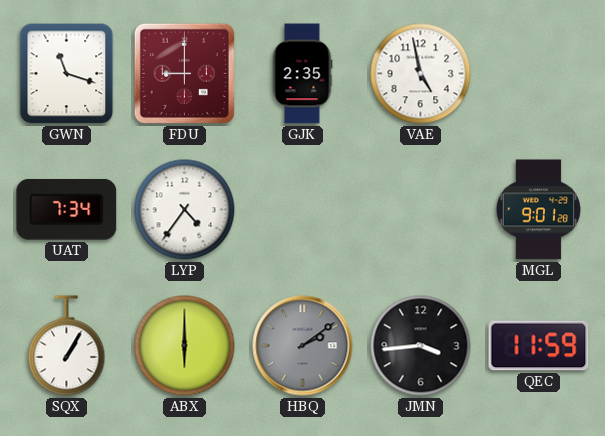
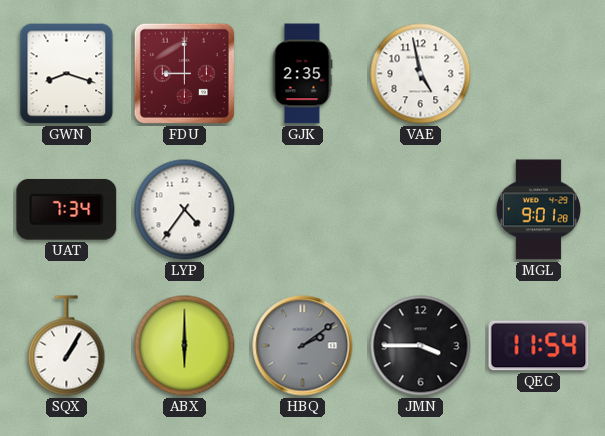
GWN: 11:18 -> 8:18 (67, 74)
JMN: 3:44 -> 3:45 (421, 346)
QEC: 11:59 -> 11:54 (539, 346)
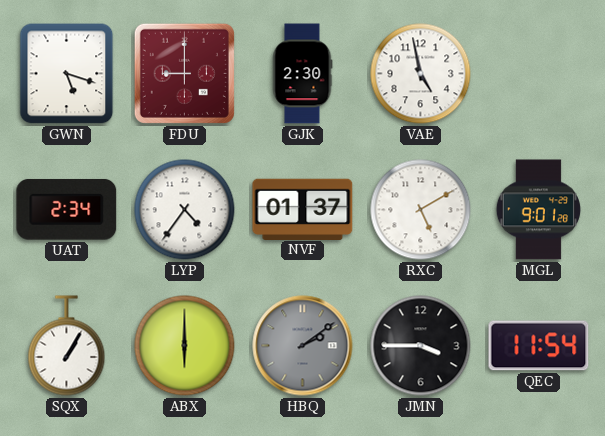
GWN: 8:18 -> 5:18 (67, 74)
GJK: 2:35 -> 2:30 (302, 74)
UAT: 7:34 -> 2:34 (67, 210)
NVF: none -> 01:37 (303, 209)
RXC: none -> 5:10 (421, 210)
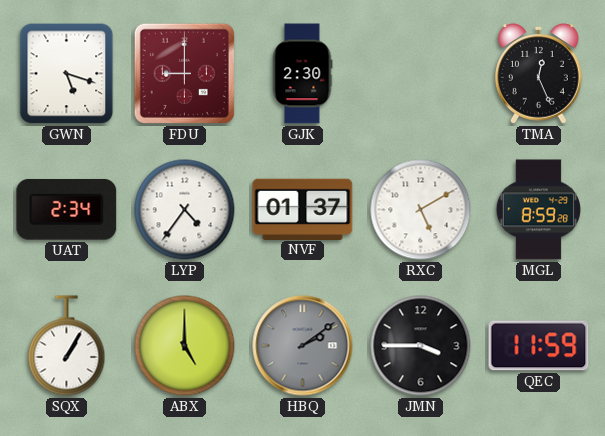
VAE: 4:58 -> none (421, 74)
TMA: none -> 12:26 (539, 74)
MGL: 9:01 -> 8:59 (538, 210)
ABX: 6:00 -> 5:00 (185, 346)
QEC: 11:54 -> 11:59 (539, 346)
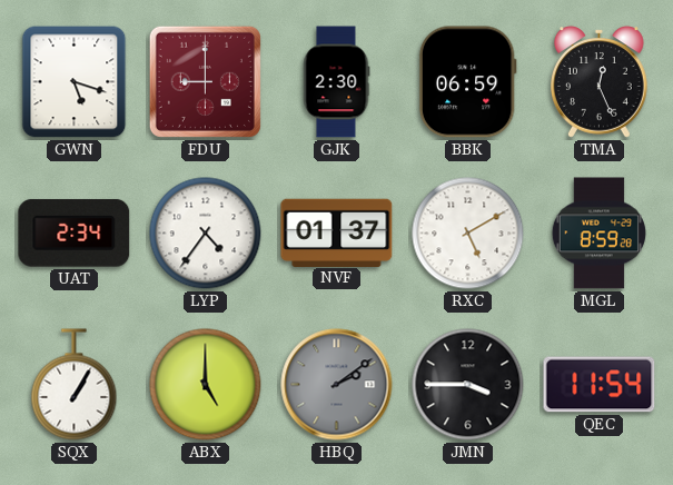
BBK: none -> 06:59 (467, 82)
QEC: 11:59 -> 11:54 (600, 385)
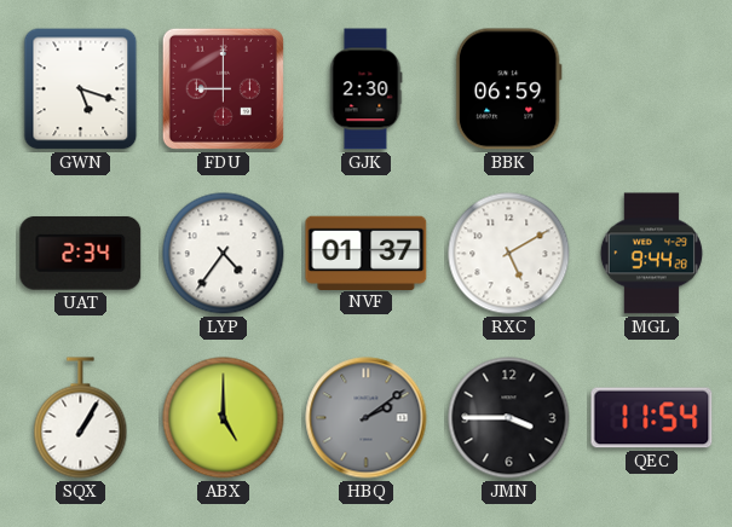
TMA: 12:26 -> none (600, 82)
MGL: 8:59 -> 9:44 (651, 254)
